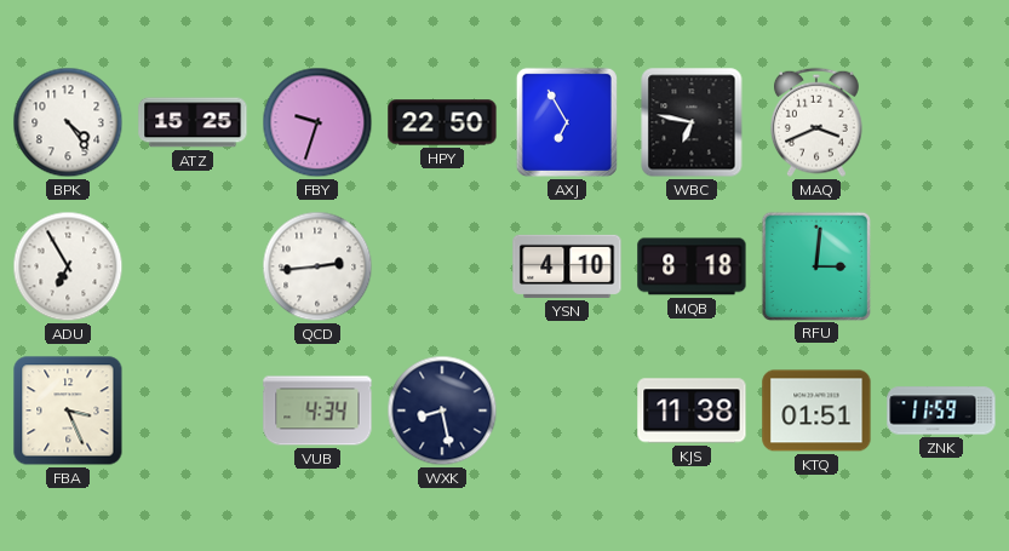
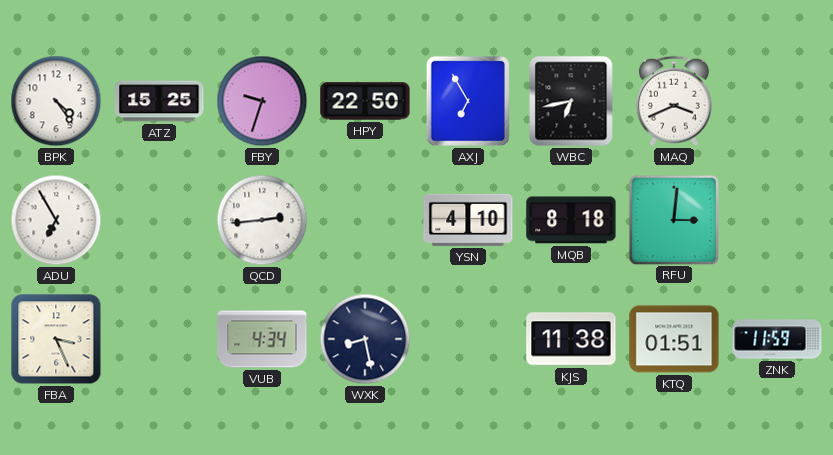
WBC: 6:47 -> 6:43 (571, 101)
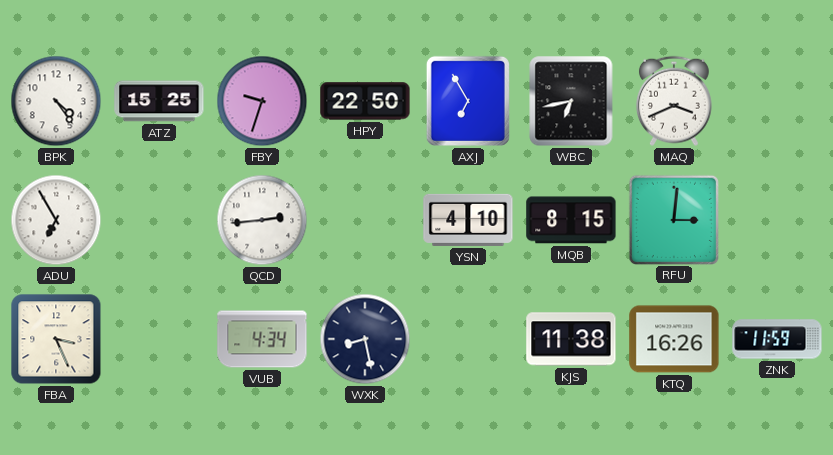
MQB: 8:18 -> 8:15 (571, 220)
KTQ: 01:51 -> 16:26 (674, 339)
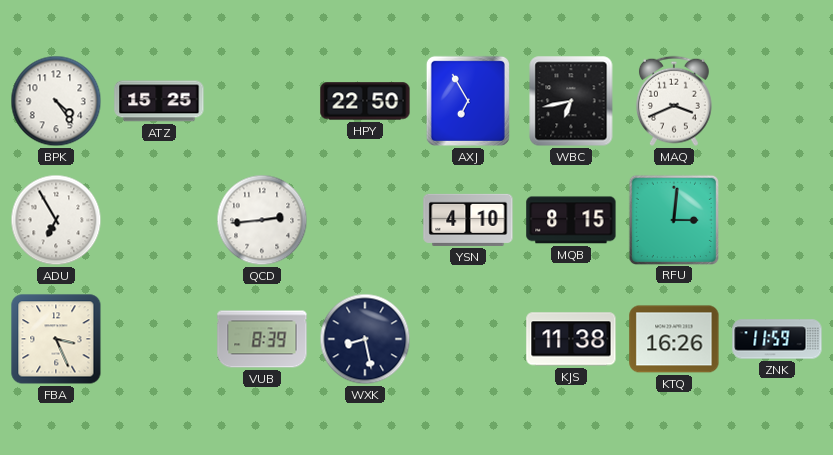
FBY: 9:33 -> none (262, 101)
VUB: 4:34 -> 8:39 (262, 339)
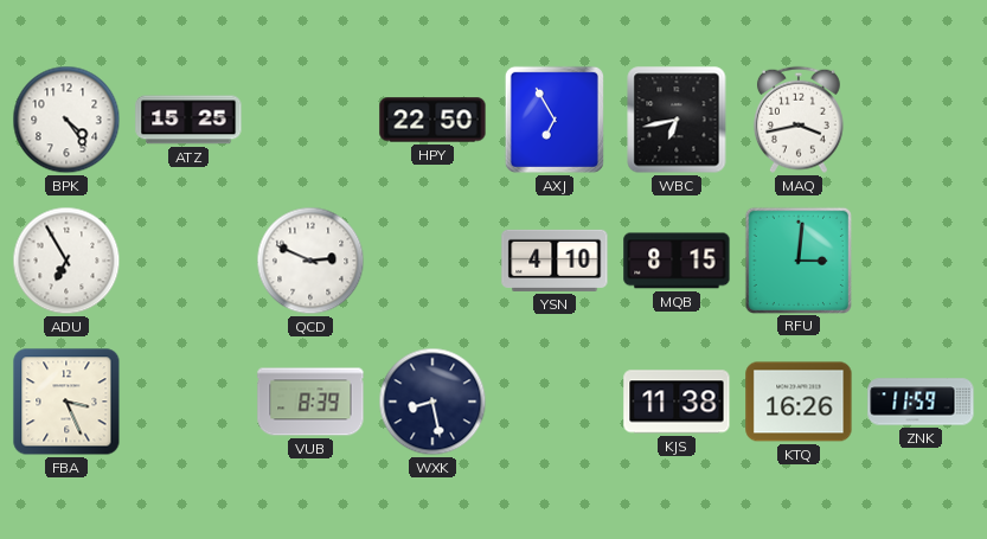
MAQ: 3:41 -> 3:43 (799, 120)
QCD: 2:44 -> 2:49 (310, 261)
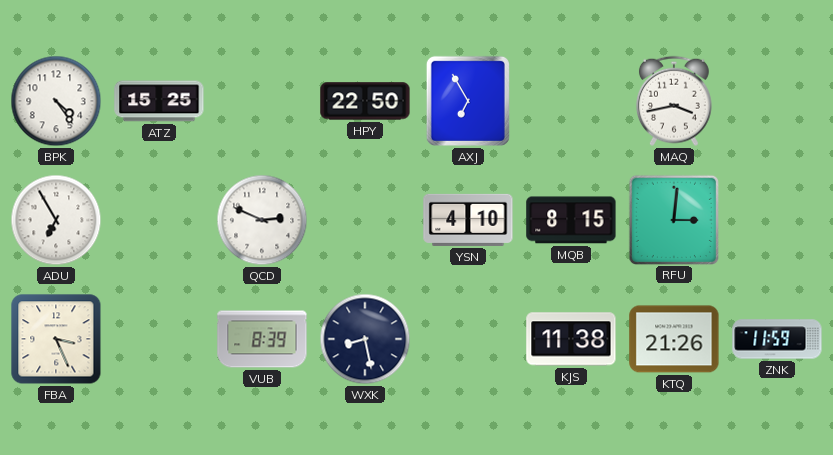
WBC: 6:43 -> none (677, 120)
KTQ: 16:26 -> 21:26 (674, 339)
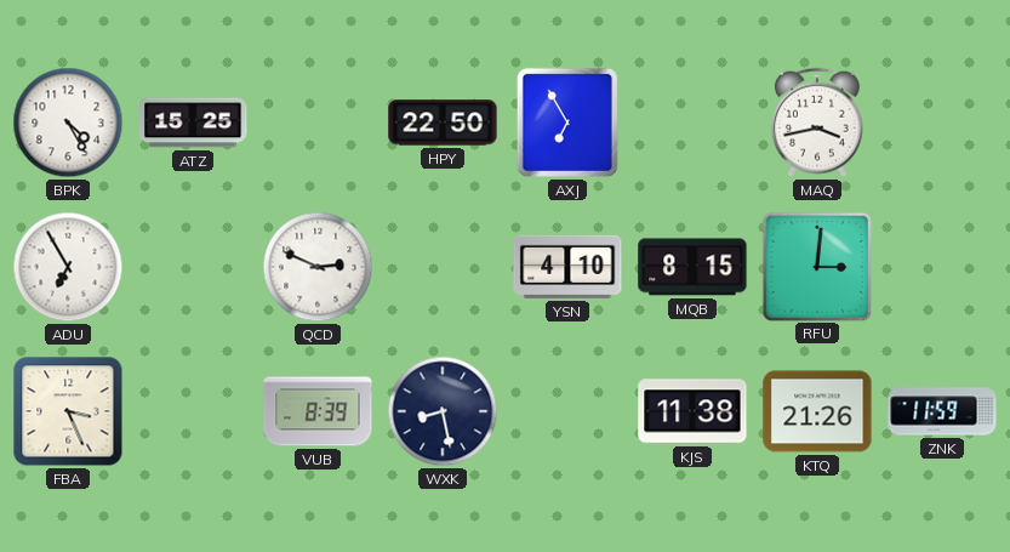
BPK: 4:24 -> 4:25 (68, 123)
